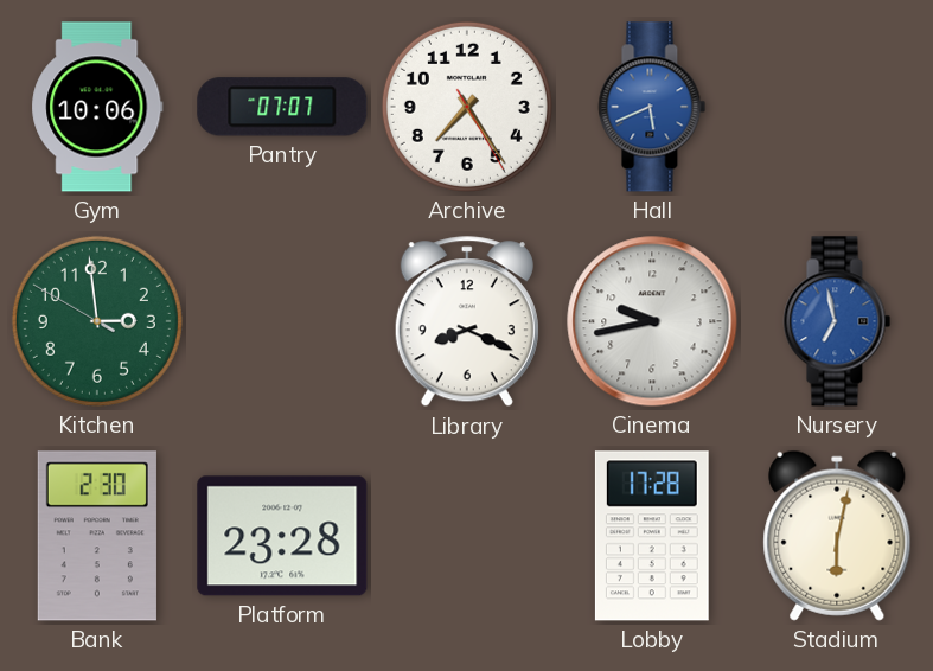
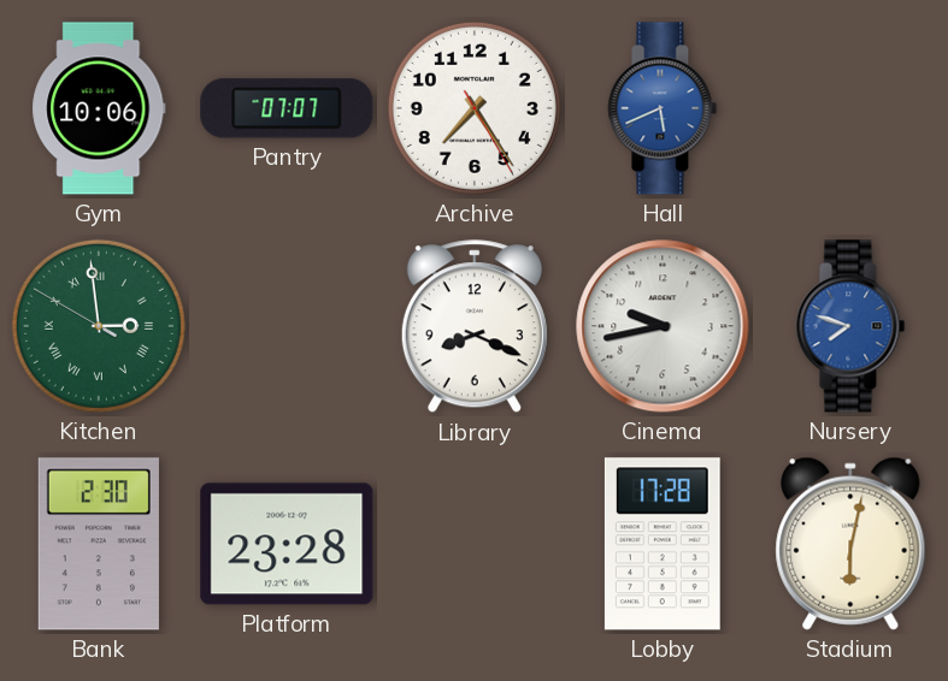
Kitchen numerals: Arabic -> Roman (99, 326)
Nursery: 6:58 -> 7:48 (850, 326)
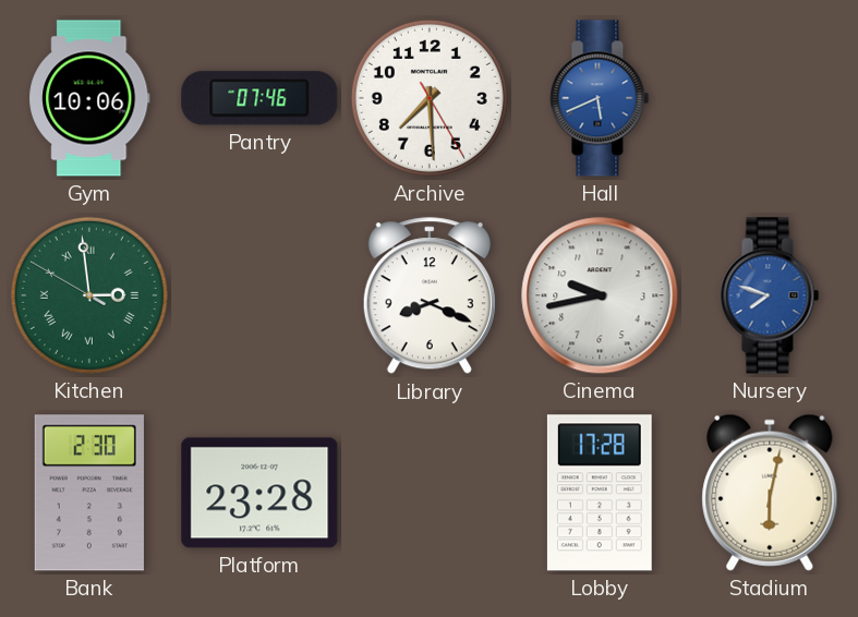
Pantry: 07:07 -> 07:46 (259, 98)
Archive: 7:24 -> 7:29 (430, 98)
